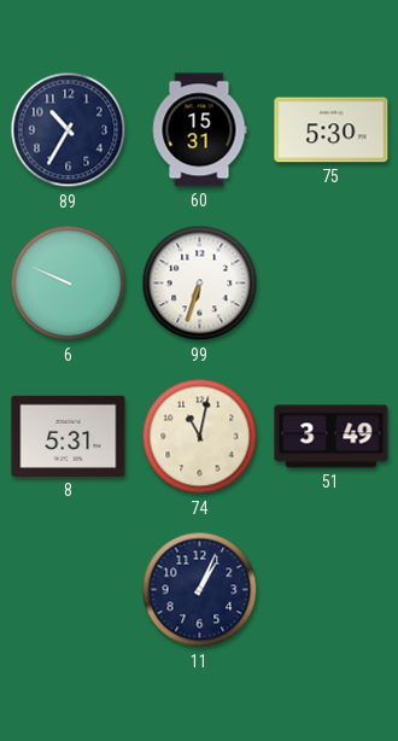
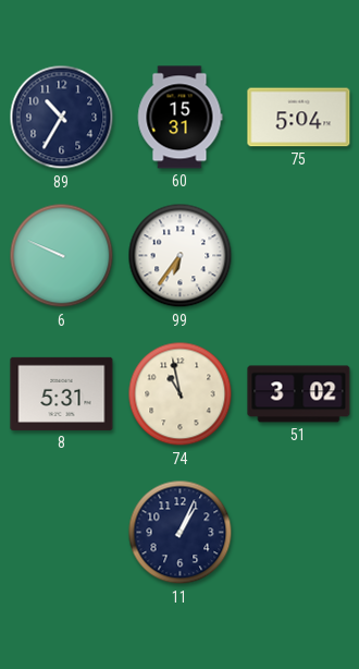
75: 5:30 -> 5:04 (299, 118)
99: 6:33 -> 6:36 (181, 256)
74: 11:02 -> 10:58 (181, 394)
51: 3:49 -> 3:02 (299, 394)
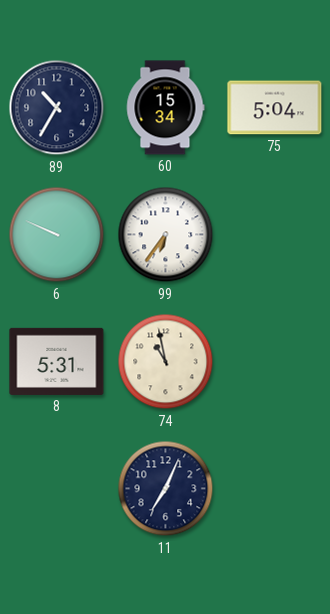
60: 15:31 -> 15:34 (165, 108)
51: 3:02 -> none (299, 394)
11: 1:04 -> 7:04 (166, 489)
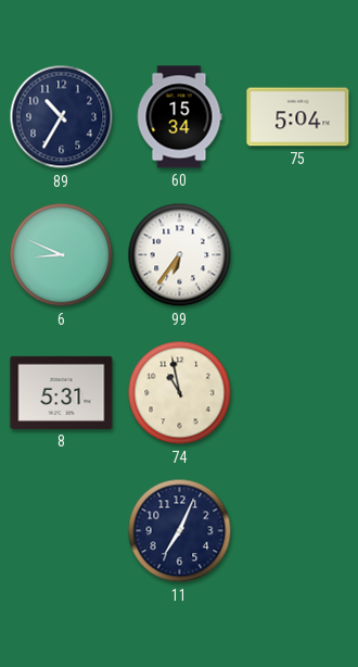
6: 9:49 -> 8:49 (62, 255)
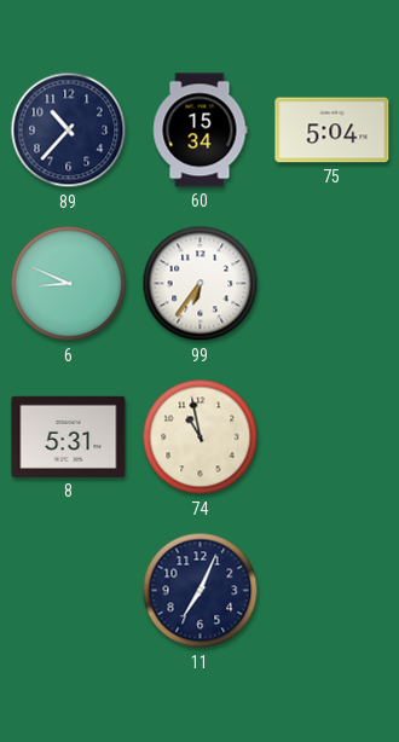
89: 10:35 -> 10:37 (69, 131)
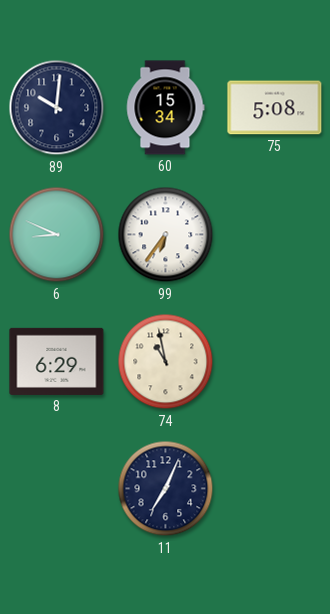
89: 10:37 -> 10:01 (57, 108)
75: 5:04 -> 5:08 (275, 108)
8: 5:31 -> 6:29 (57, 361)
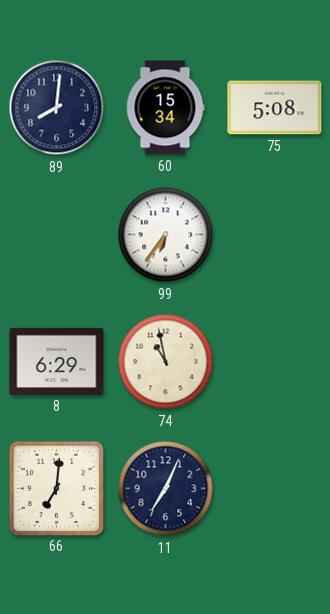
89: 10:01 -> 8:01 (57, 108)
6: 8:49 -> none (57, 235)
66: none -> 7:01 (56, 488)
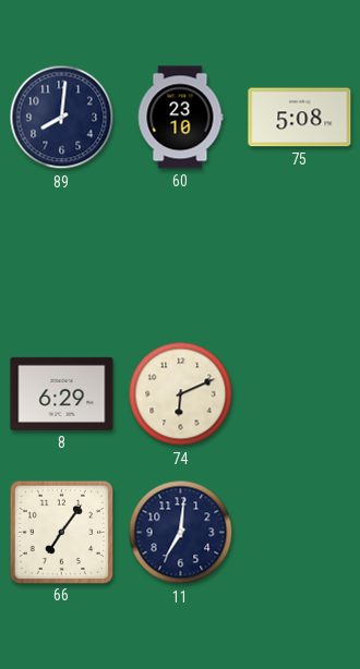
60: 15:34 -> 23:10 (180, 118)
99: 6:36 -> none (166, 235)
74: 10:58 -> 6:11 (181, 394)
66: 7:01 -> 7:06 (61, 532)
11: 7:04 -> 7:01 (181, 533)
